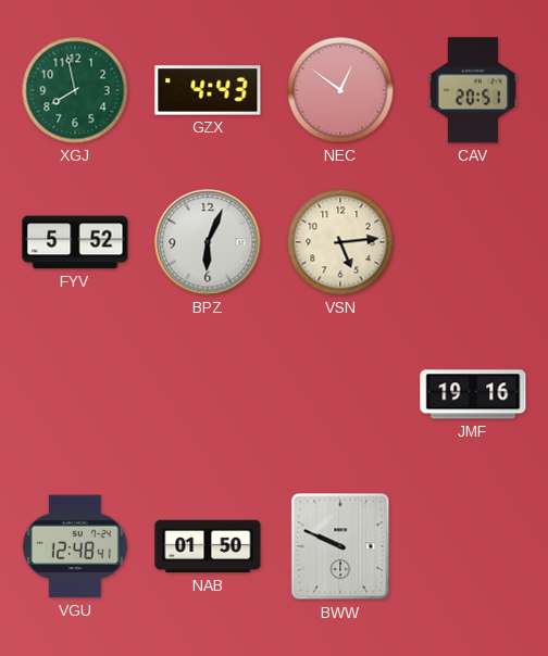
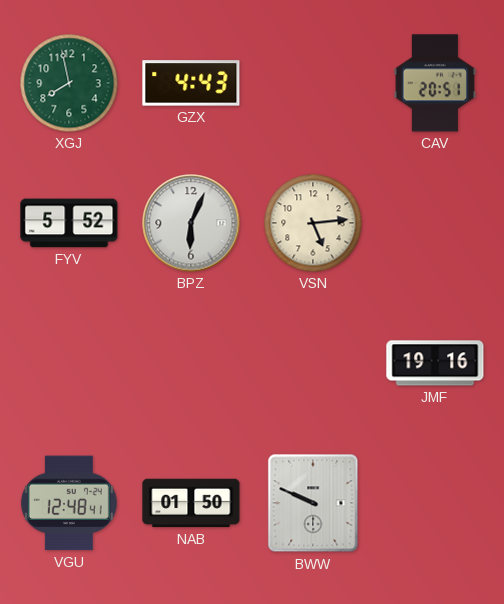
NEC: 12:51 -> none (340, 90)
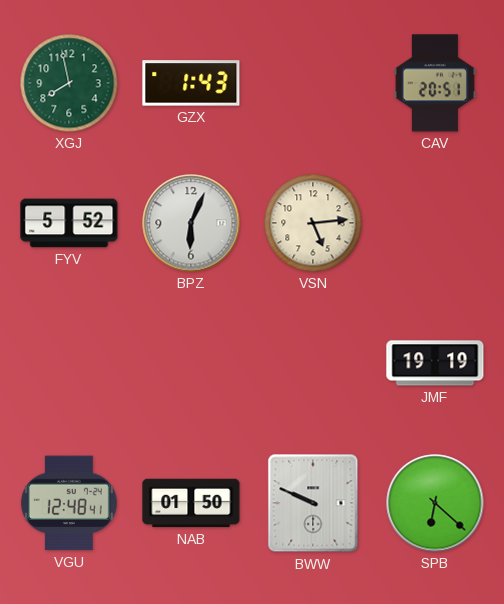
GZX: 4:43 -> 1:43 (191, 83)
JMF: 19:16 -> 19:19 (435, 363)
SPB: none -> 6:22 (435, 503)
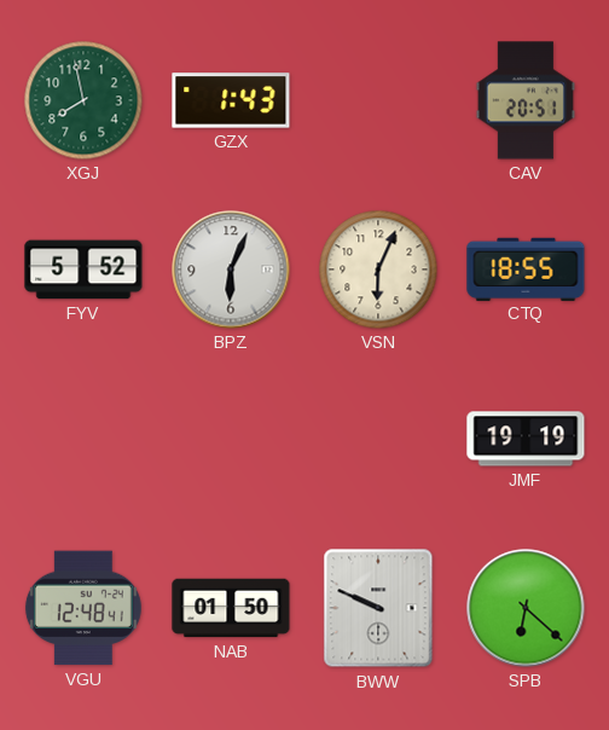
VSN: 5:14 -> 6:04 (378, 270)
CTQ: none -> 18:55 (526, 268)
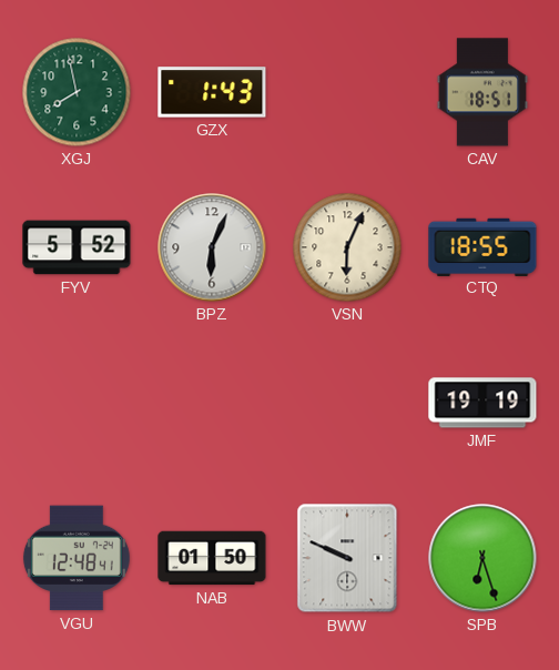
CAV: 20:51 -> 18:51 (482, 92)
SPB: 6:22 -> 6:27 (482, 558)
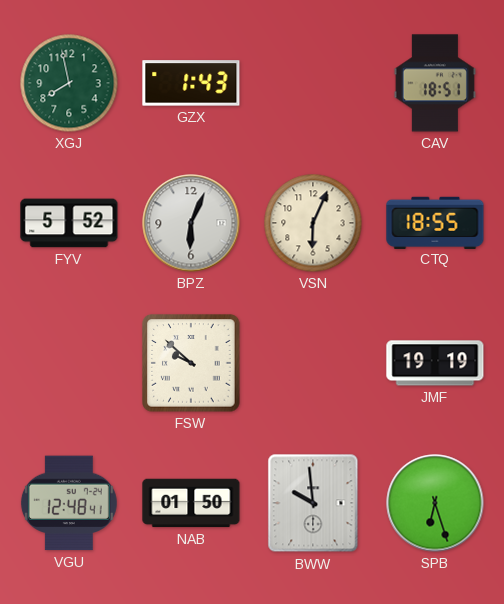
FSW: none -> 9:52 (191, 363)
BWW: 9:49 -> 9:59 (313, 503)
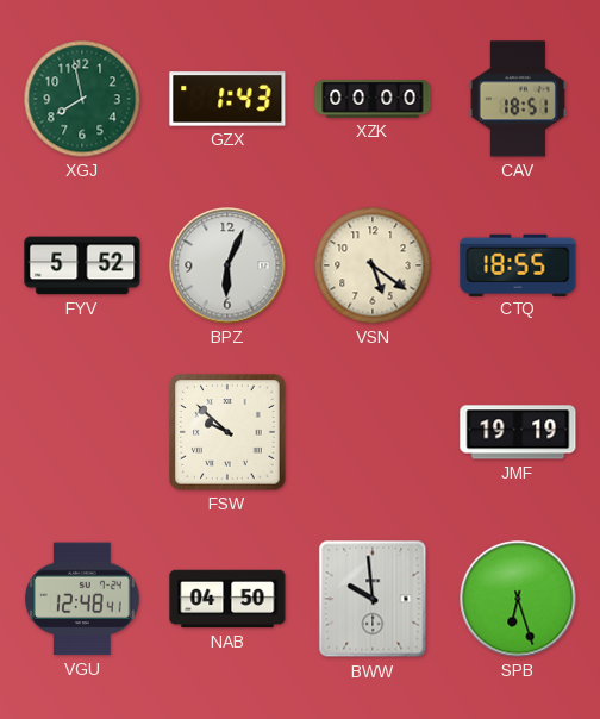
XZK: none -> 00:00 (373, 99)
VSN: 6:04 -> 5:21 (373, 265)
NAB: 01:50 -> 04:50 (227, 599)
